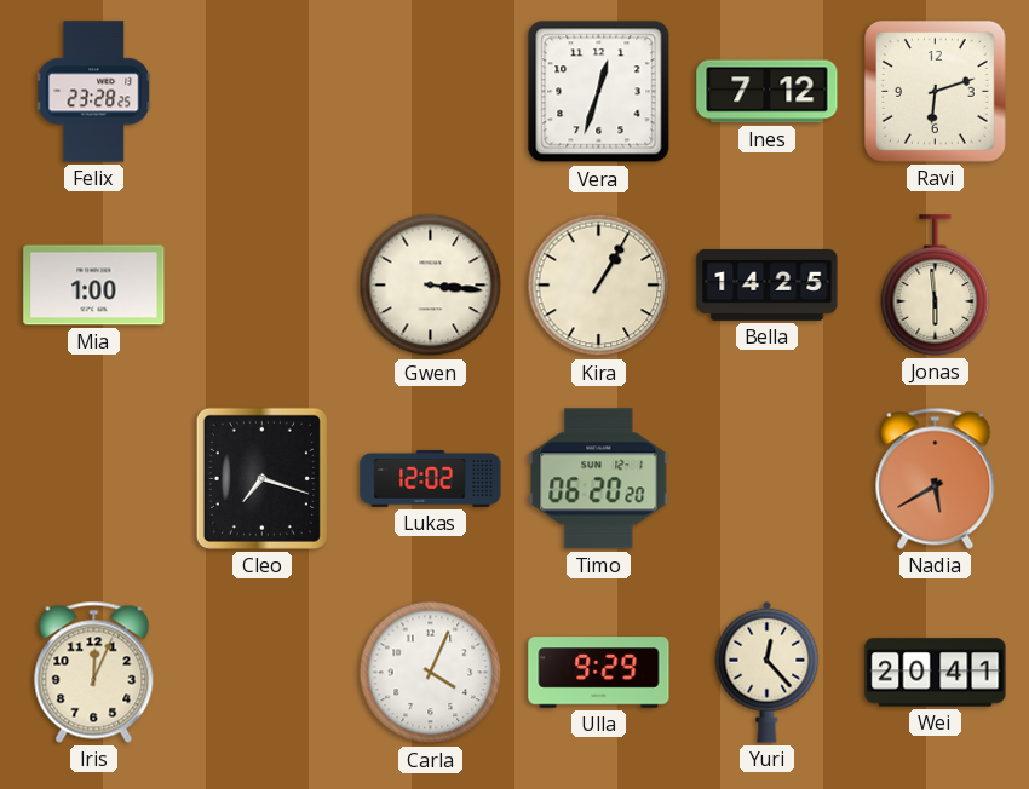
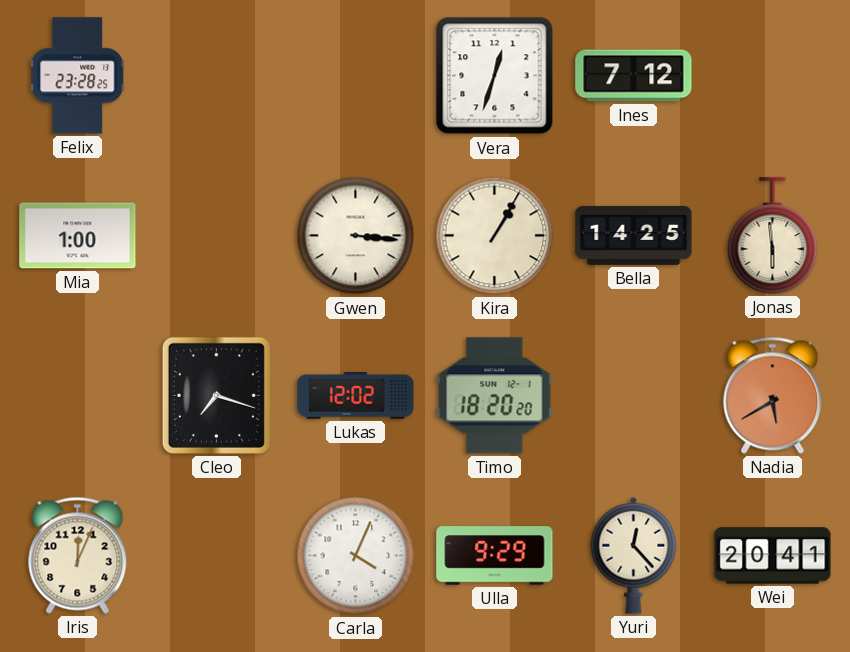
Ravi: 6:12 -> none (935, 91)
Timo: 06:20 -> 18:20 (495, 396)
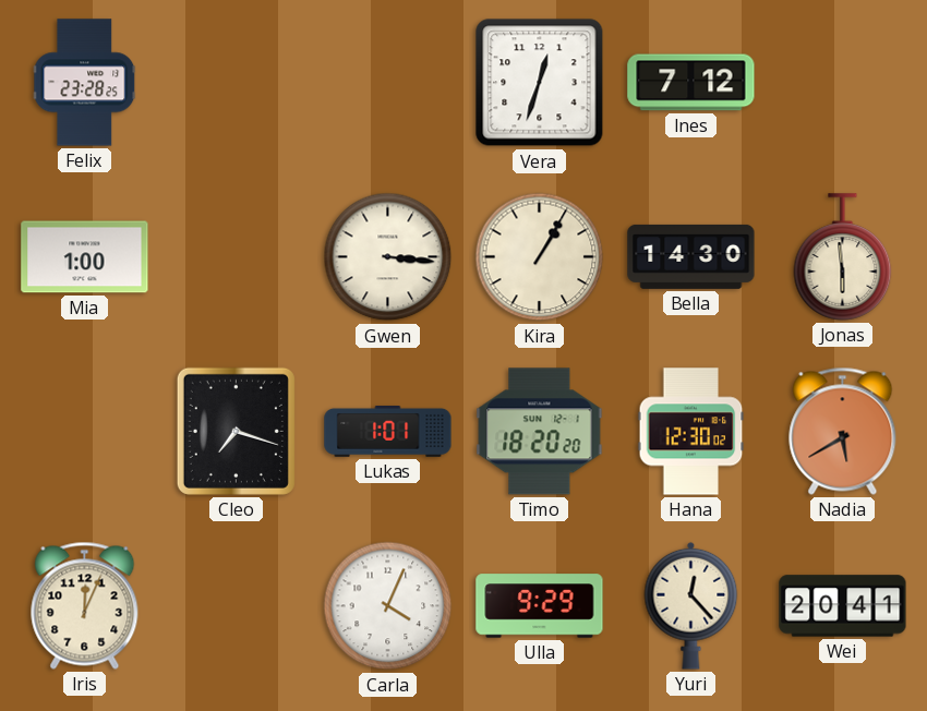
Bella: 14:25 -> 14:30 (691, 256)
Lukas: 12:02 -> 1:01 (388, 432)
Hana: none -> 12:30 (691, 432)
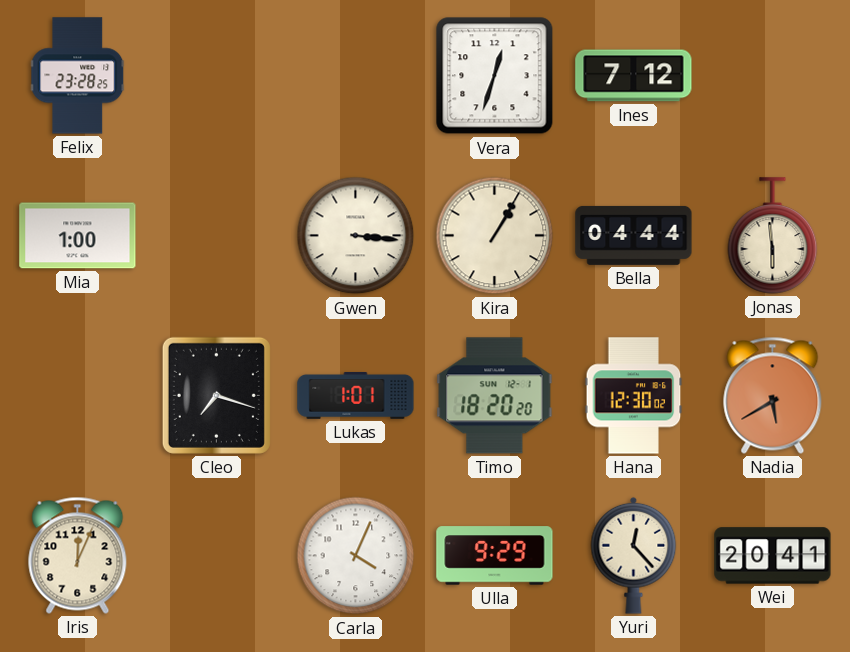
Bella: 14:30 -> 04:44 (634, 235)
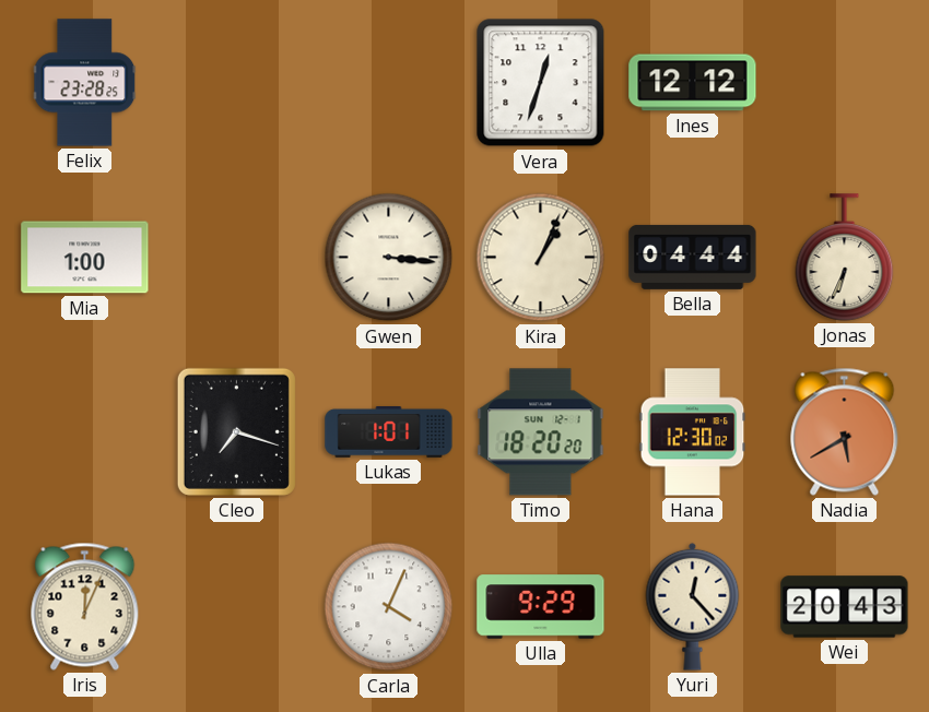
Ines: 7:12 -> 12:12 (693, 83)
Kira: 1:05 -> 1:04 (541, 258)
Jonas: 5:59 -> 6:34 (845, 258)
Wei: 20:41 -> 20:43 (845, 607)
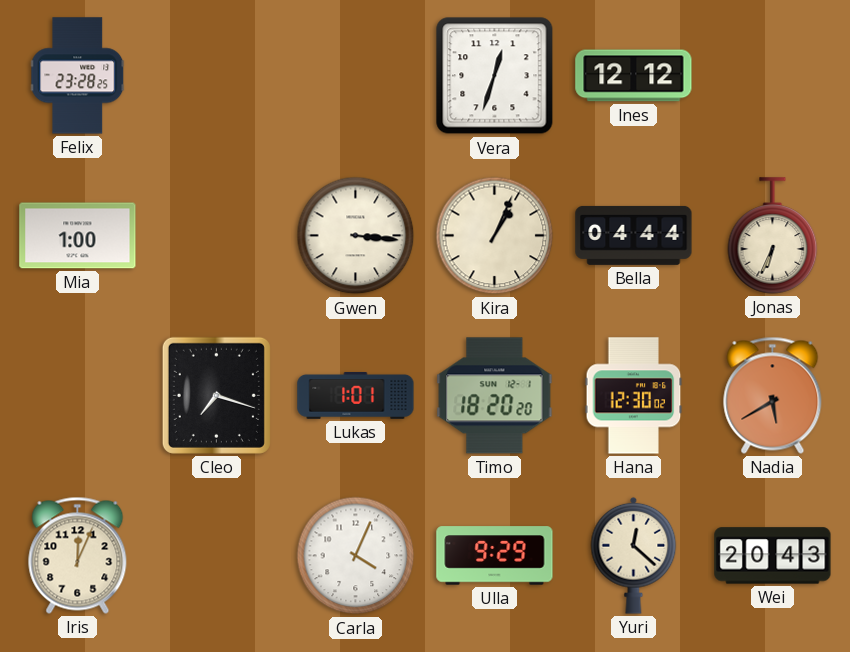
Yuri: 12:23 -> 12:22 (634, 555)
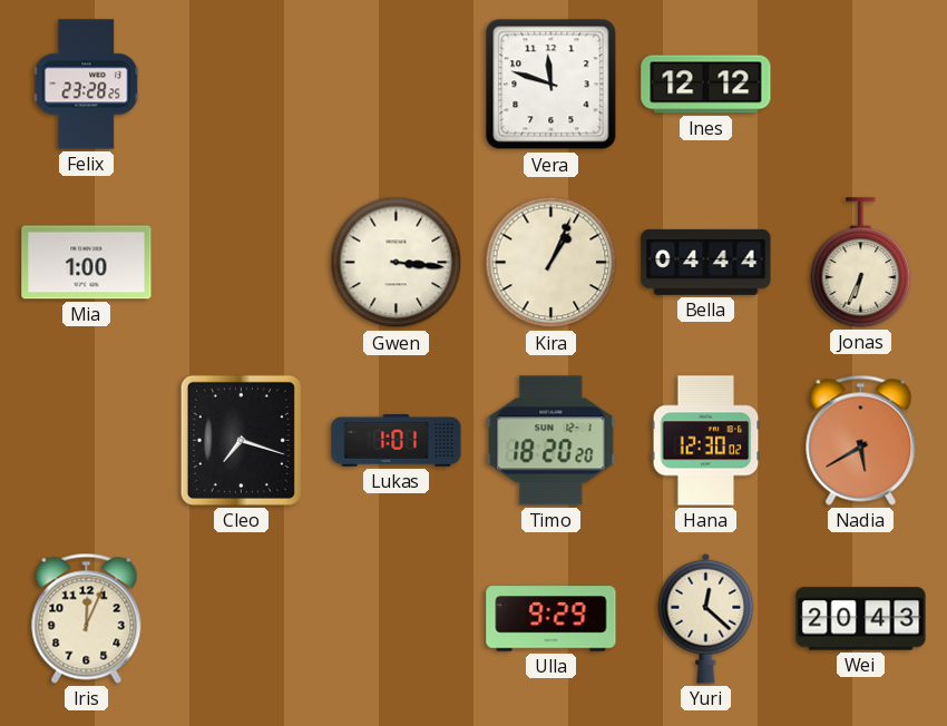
Vera: 12:33 -> 11:48 (551, 85)
Carla: 4:04 -> none (356, 556)
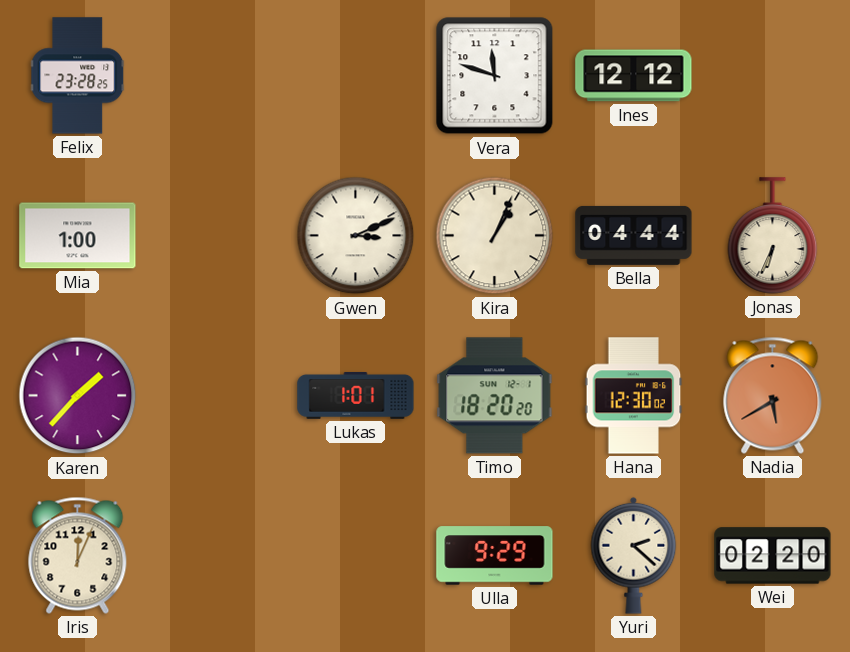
Gwen: 3:16 -> 3:11 (356, 236)
Karen: none -> 1:37 (78, 396)
Cleo: 7:18 -> none (241, 440)
Yuri: 12:22 -> 2:22 (634, 555)
Wei: 20:43 -> 02:20 (773, 556)
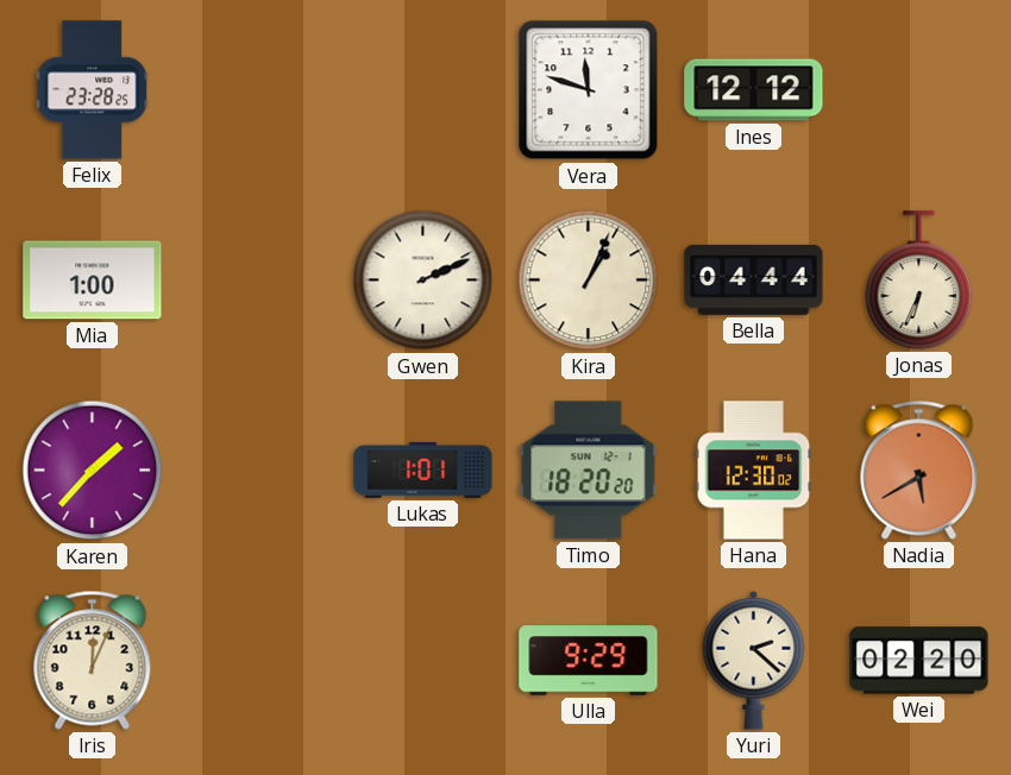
Gwen: 3:11 -> 2:11 (423, 281)
